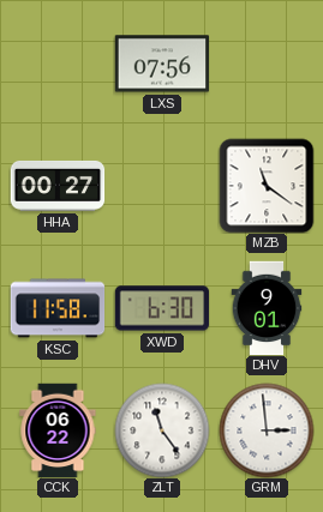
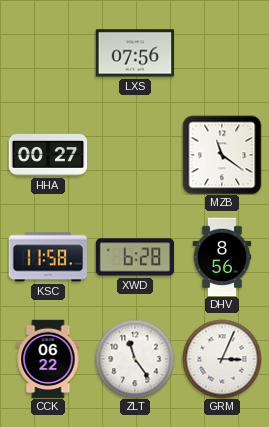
XWD: 6:30 -> 6:28 (135, 257)
DHV: 9:01 -> 8:56 (222, 257)
GRM: 2:59 -> 3:04 (222, 359)
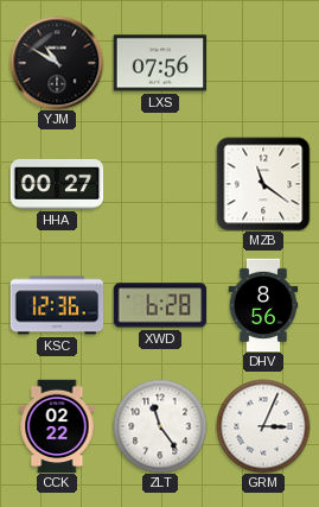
YJM: none -> 10:50 (57, 63)
KSC: 11:58 -> 12:36 (57, 305)
CCK: 06:22 -> 02:22 (57, 426)
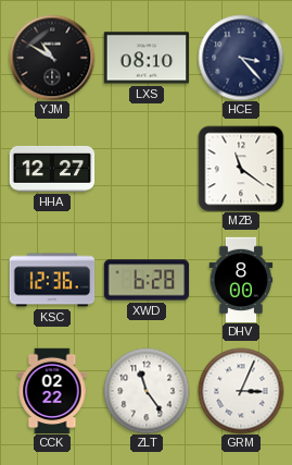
LXS: 07:56 -> 08:10 (147, 58)
HCE: none -> 3:23 (241, 58)
HHA: 00:27 -> 12:27 (52, 169)
DHV: 8:56 -> 8:00 (241, 280)
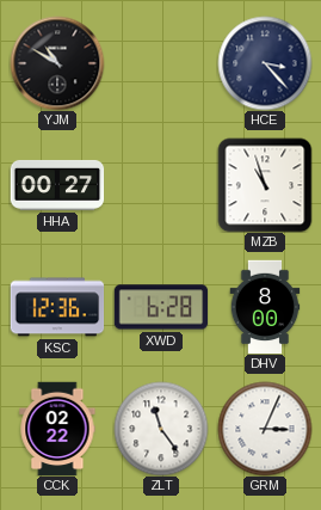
LXS: 08:10 -> none (147, 58)
HHA: 12:27 -> 00:27 (57, 185)
MZB: 11:21 -> 10:57 (265, 185)
